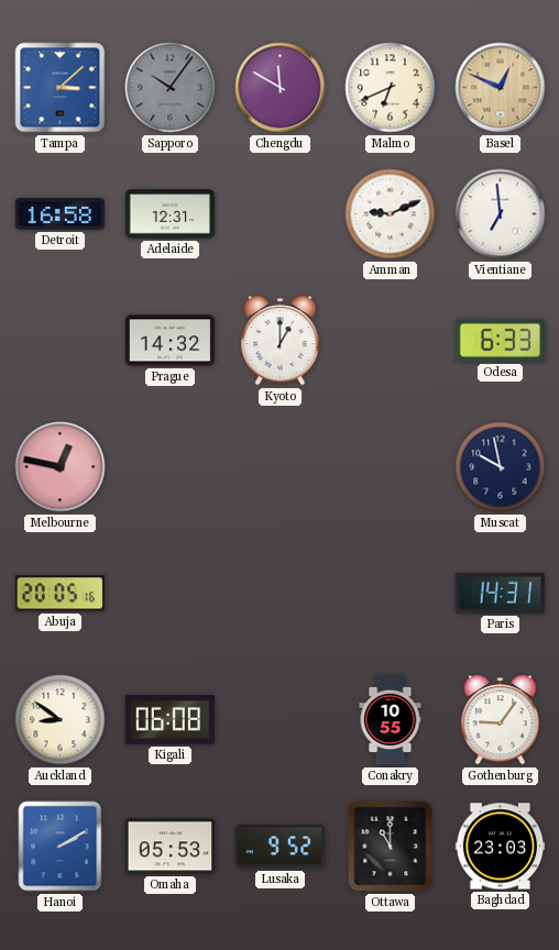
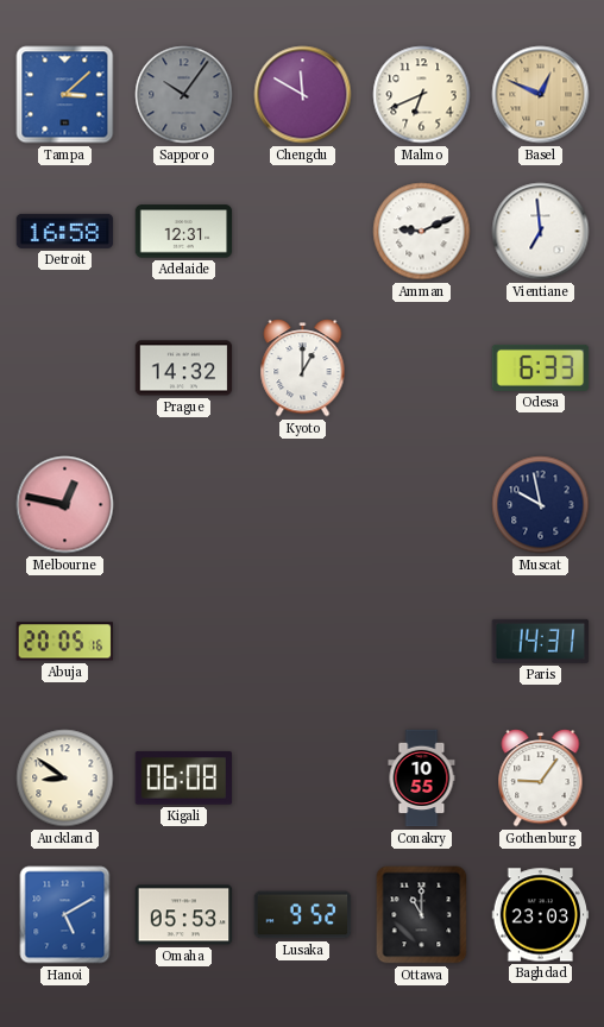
Hanoi: 2:10 -> 5:10 (65, 915)
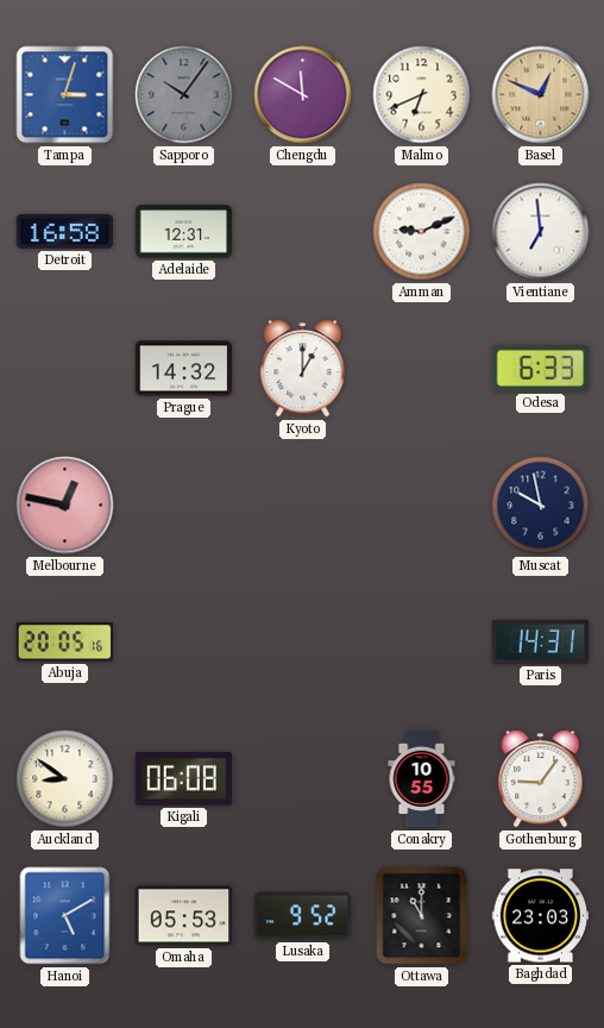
Tampa: 3:08 -> 3:03 (65, 95)
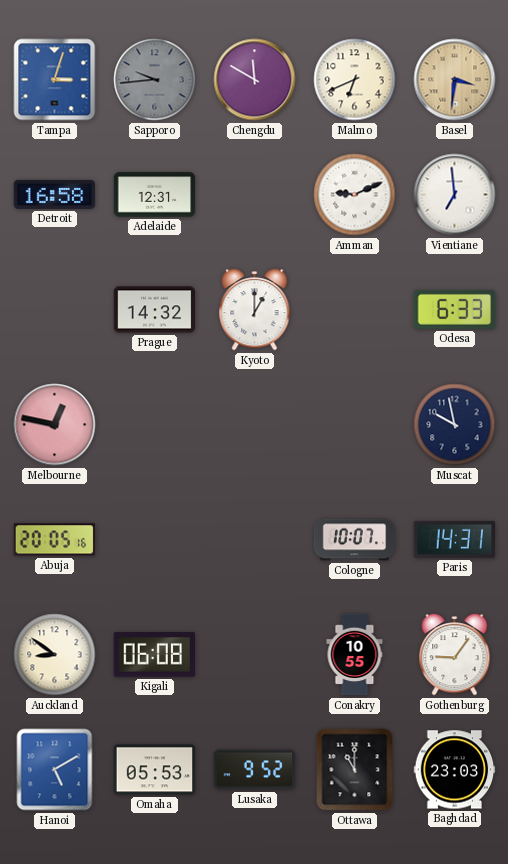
Sapporo: 10:06 -> 9:44 (155, 80)
Basel: 12:49 -> 3:31 (455, 80)
Cologne: none -> 10:07 (355, 540)
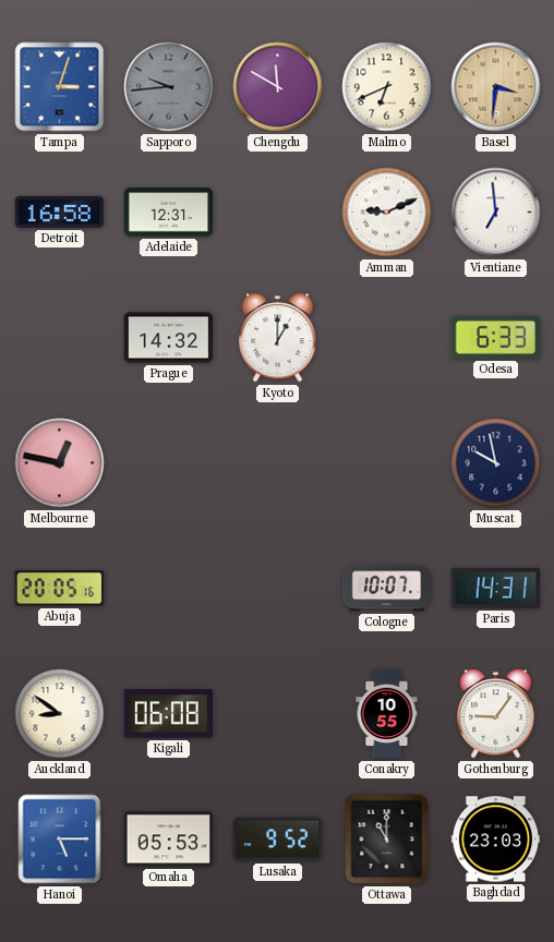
Hanoi: 5:10 -> 5:15 (60, 840)
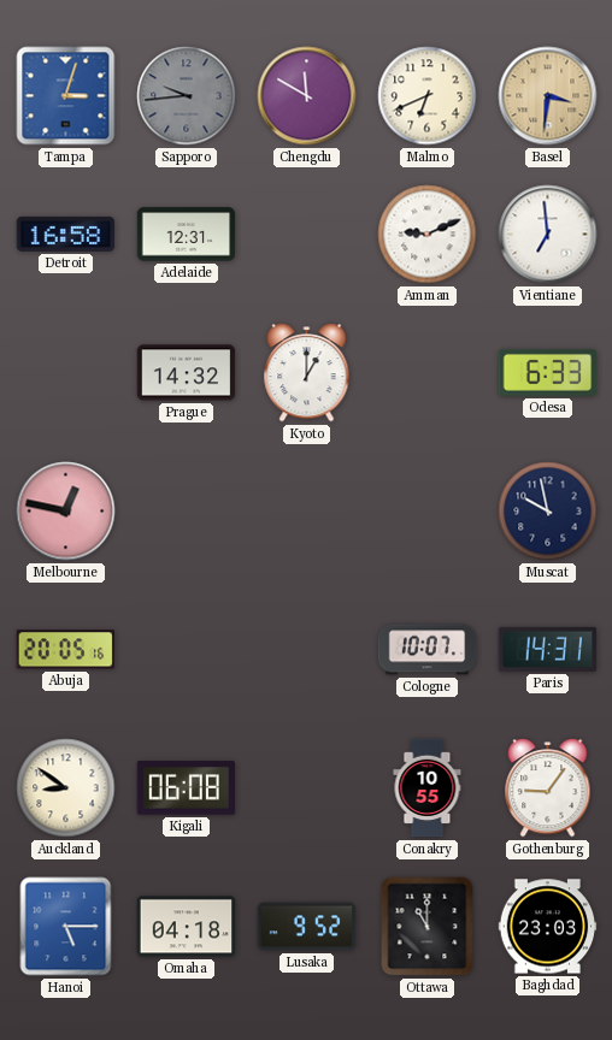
Omaha: 05:53 -> 04:18 (187, 927)
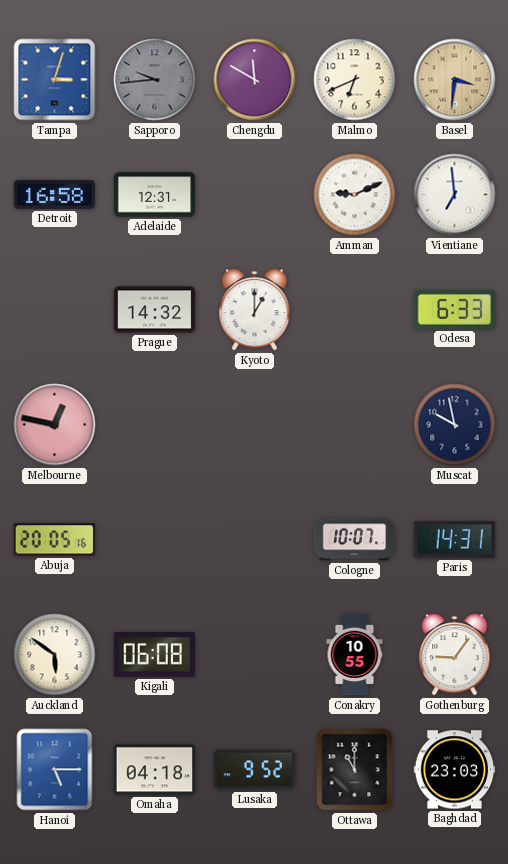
Auckland: 8:51 -> 5:51 (55, 655)
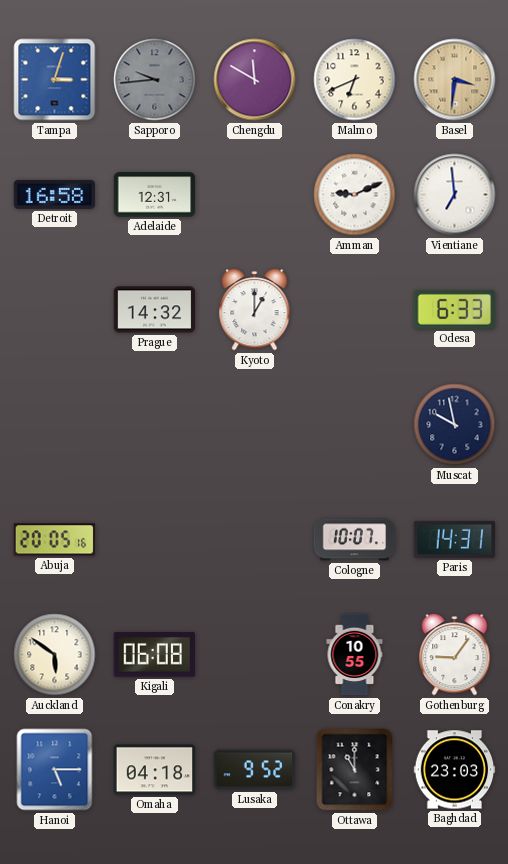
Melbourne: 12:47 -> none (55, 425)
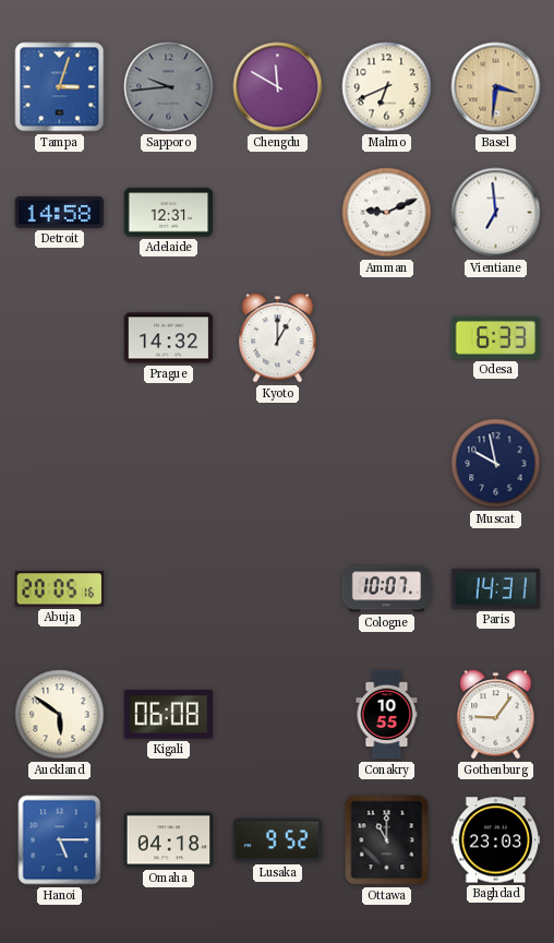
Detroit: 16:58 -> 14:58 (60, 212)
